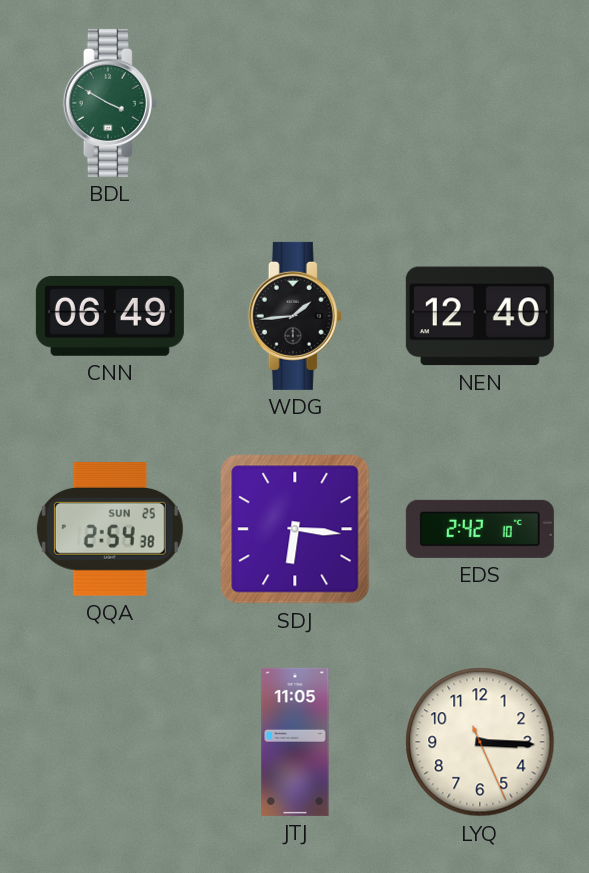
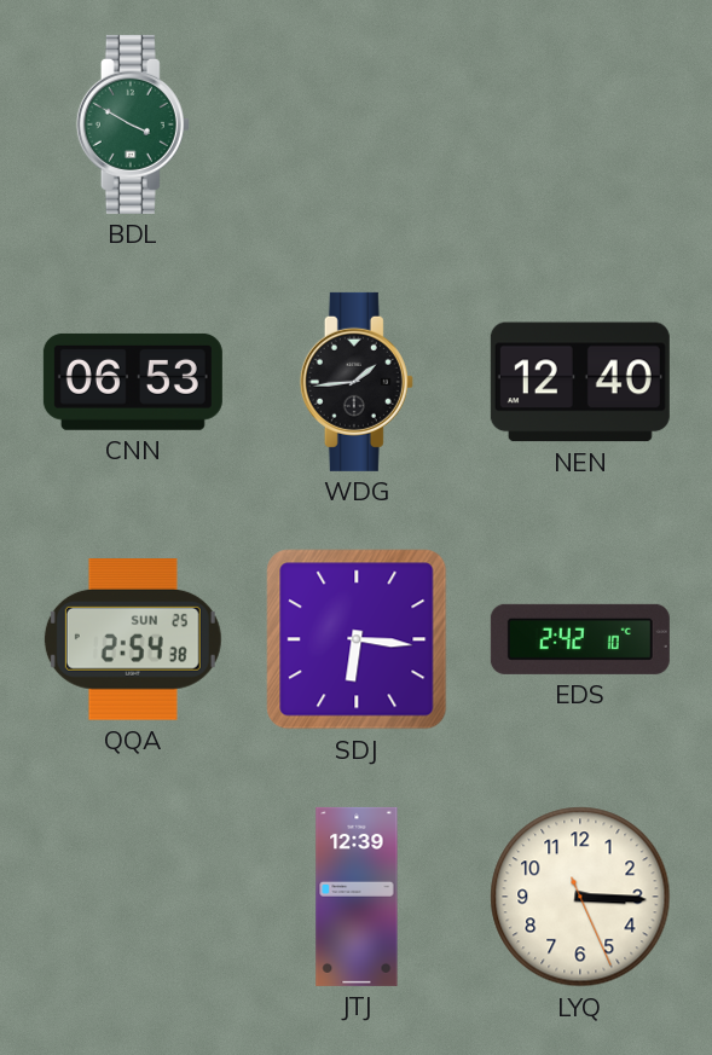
CNN: 06:49 -> 06:53 (133, 382)
JTJ: 11:05 -> 12:39 (357, 897)
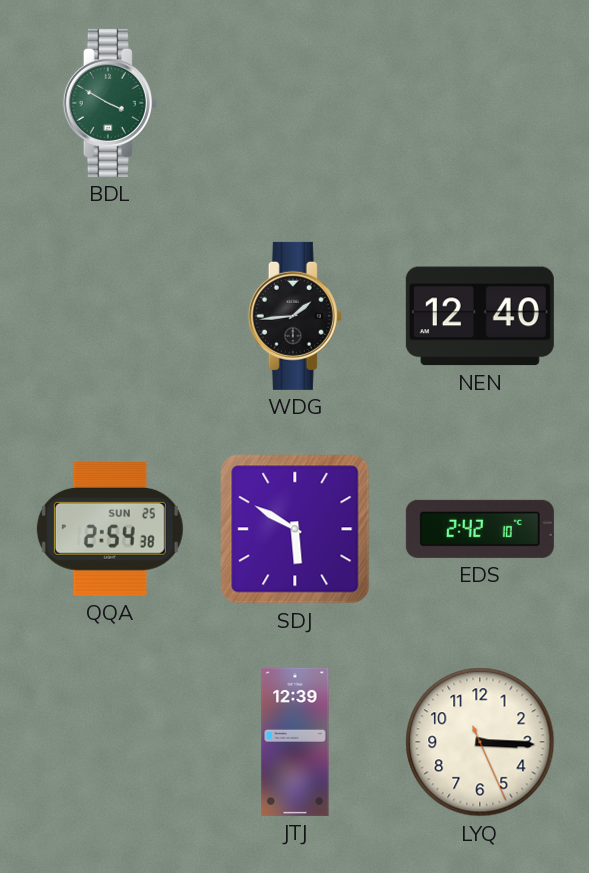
CNN: 06:53 -> none (133, 382)
SDJ: 6:16 -> 5:50 (295, 529)
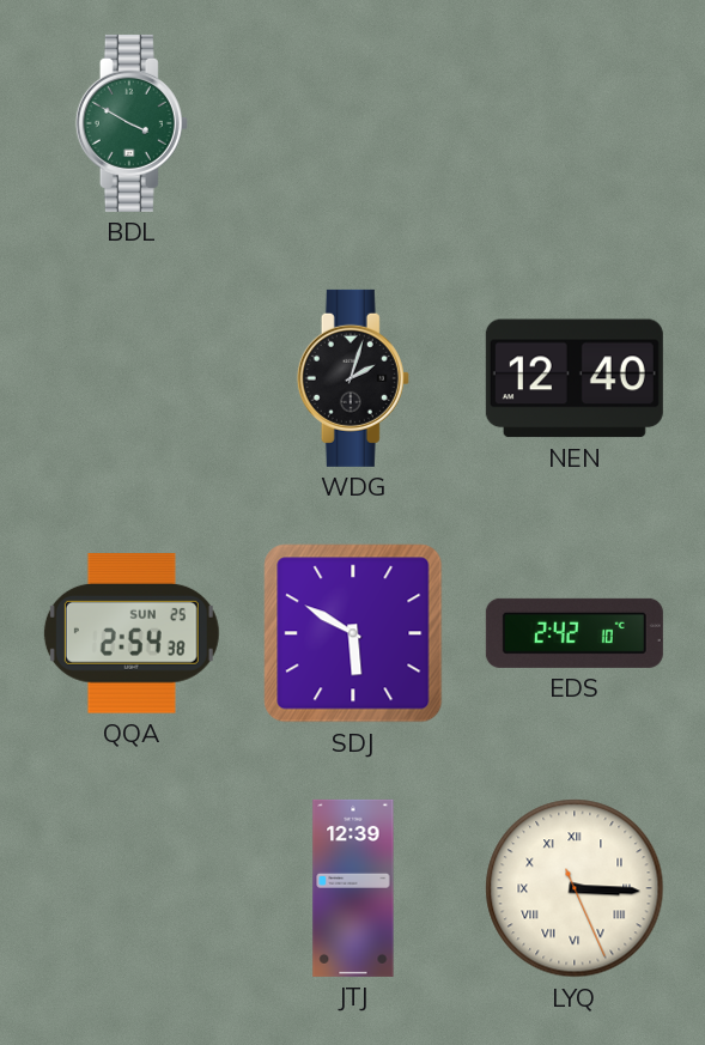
WDG: 1:44 -> 2:03 (353, 378)
LYQ numerals: Arabic -> Roman (575, 888)
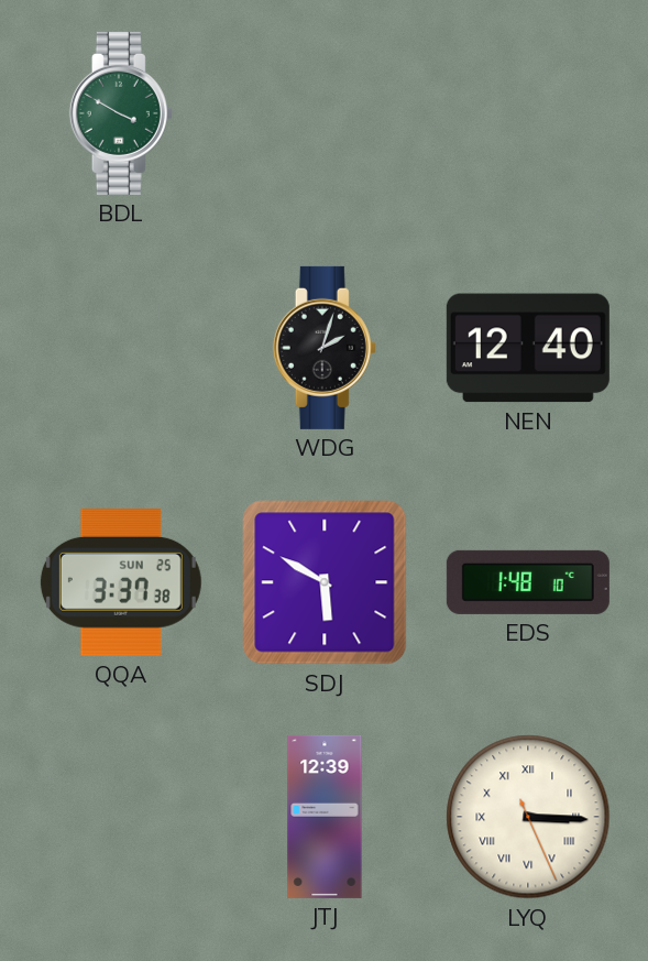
QQA: 2:54 -> 3:37 (121, 583)
EDS: 2:42 -> 1:48 (528, 582)
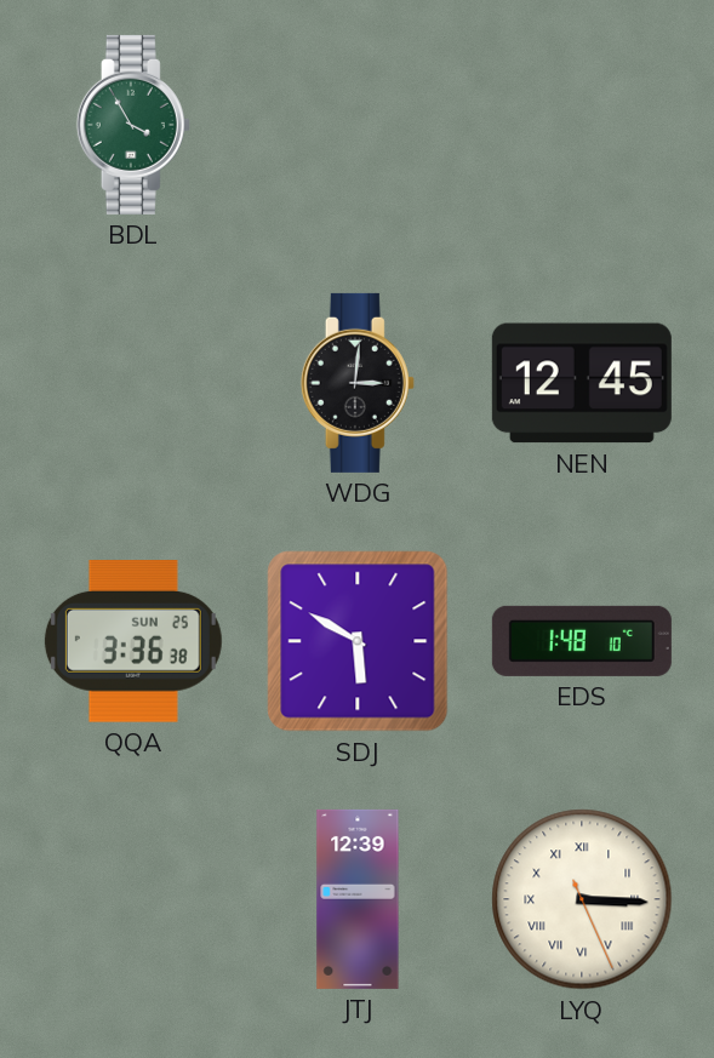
BDL: 3:50 -> 3:55 (133, 125)
WDG: 2:03 -> 3:01 (358, 383)
NEN: 12:40 -> 12:45 (582, 383)
QQA: 3:37 -> 3:36 (133, 642)
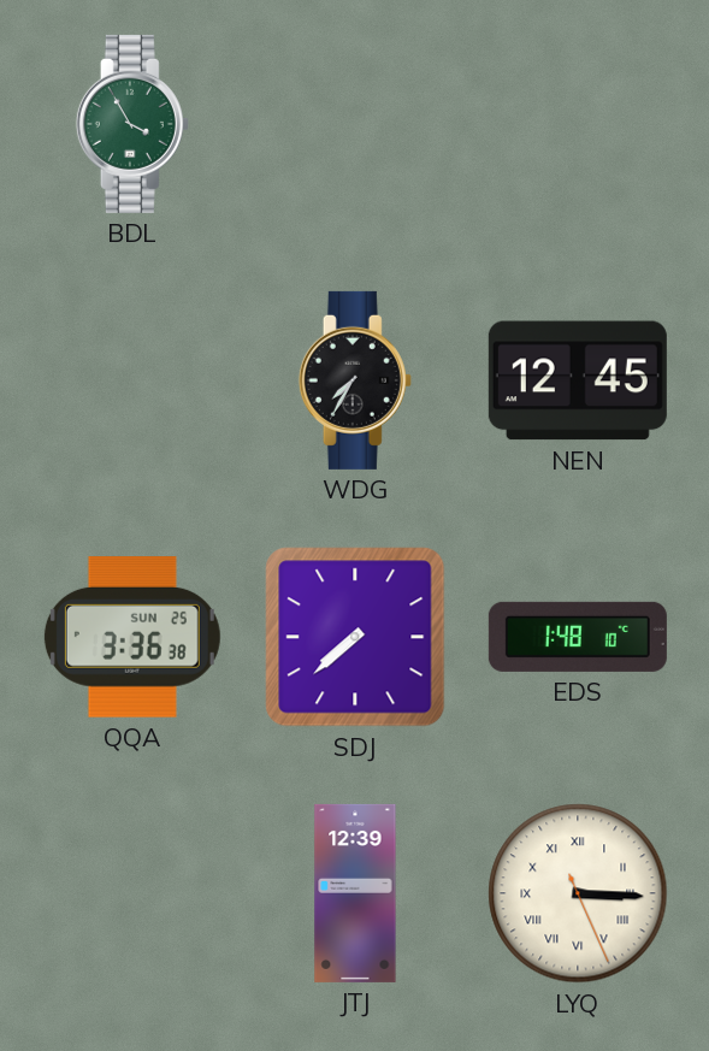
WDG: 3:01 -> 7:35 (355, 380)
SDJ: 5:50 -> 7:38 (355, 637)
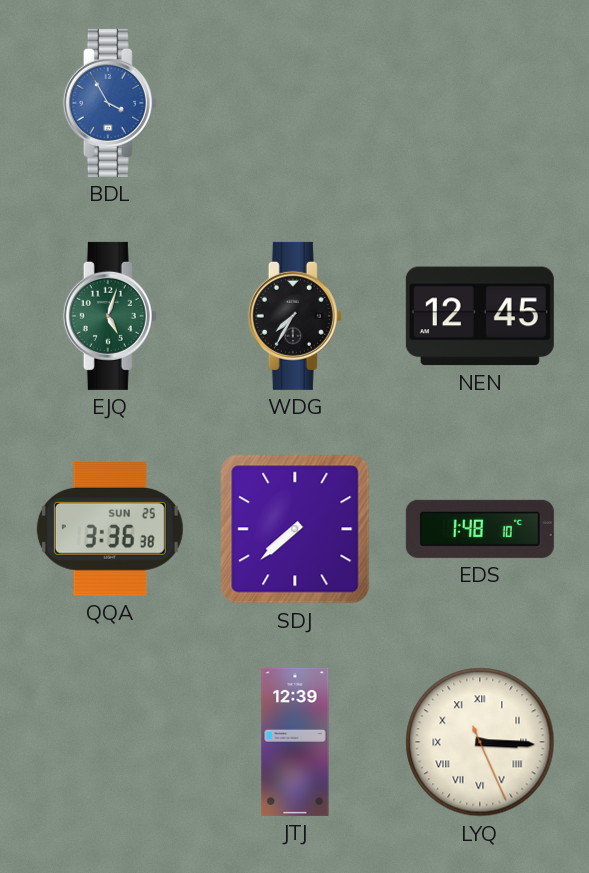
BDL dial: green -> blue (110, 103)
EJQ: none -> 5:03 (110, 316)
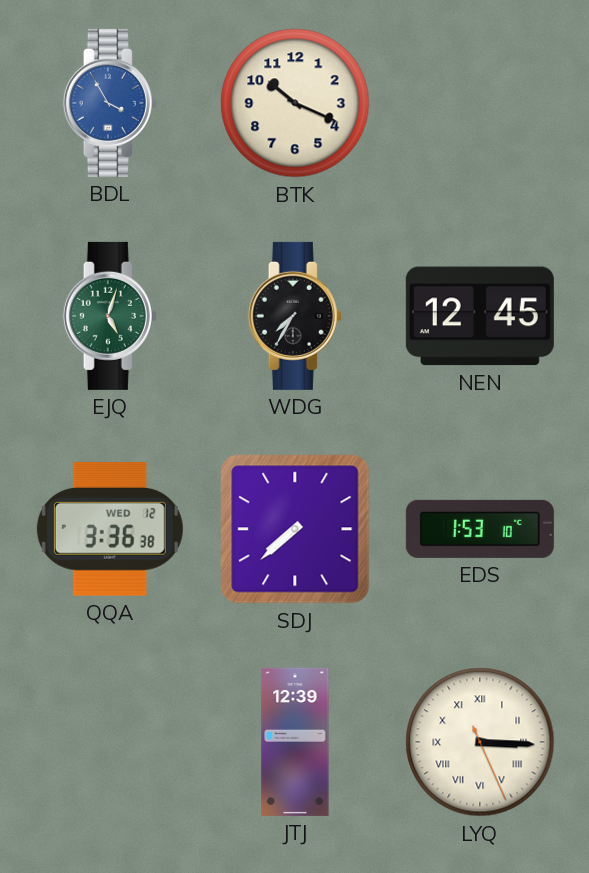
BTK: none -> 10:19 (295, 103)
QQA date: SUN 25 -> WED 12 (110, 530)
EDS: 1:48 -> 1:53 (480, 529)
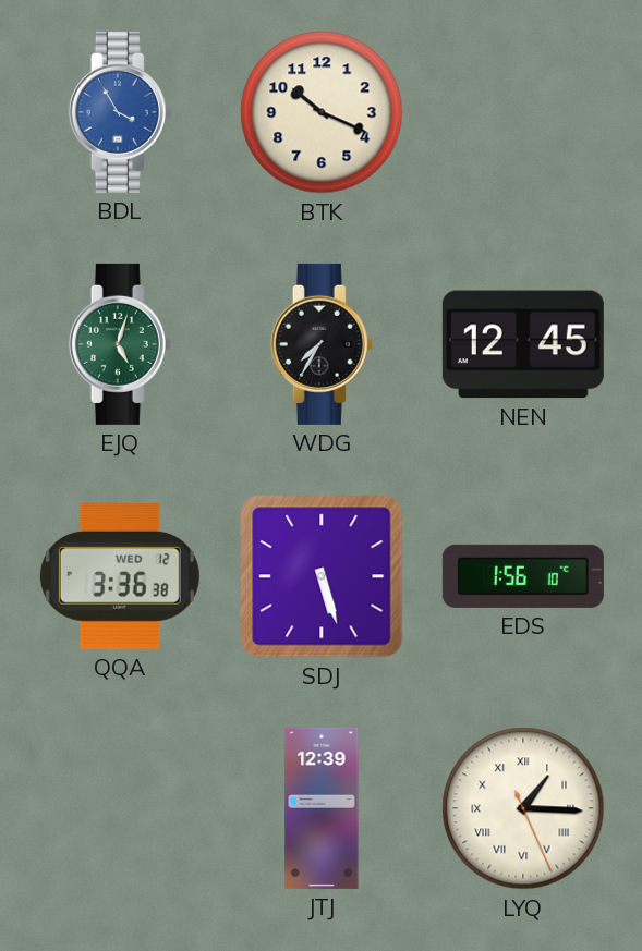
SDJ: 7:38 -> 5:27 (322, 576)
EDS: 1:53 -> 1:56 (523, 576)
LYQ: 3:15 -> 1:15 (523, 808)
